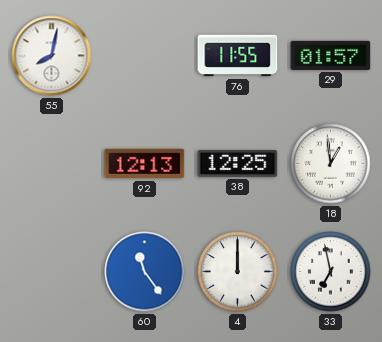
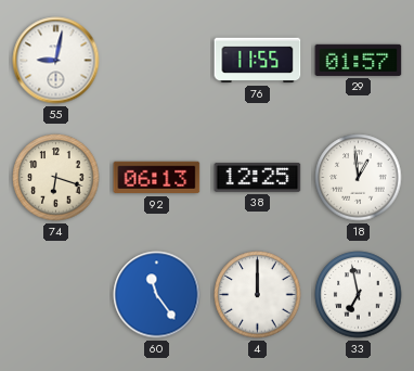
55: 8:02 -> 9:02 (56, 61)
74: none -> 6:18 (56, 178)
92: 12:13 -> 06:13 (157, 178)
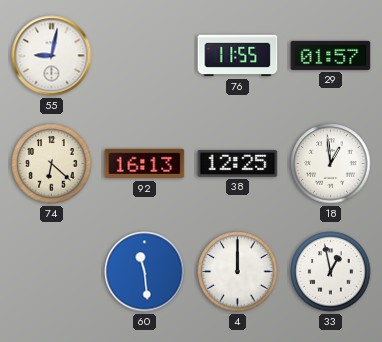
74: 6:18 -> 6:22 (52, 164)
92: 06:13 -> 16:13 (145, 164)
60: 11:24 -> 11:29 (145, 272)
33: 6:58 -> 12:58 (331, 272)
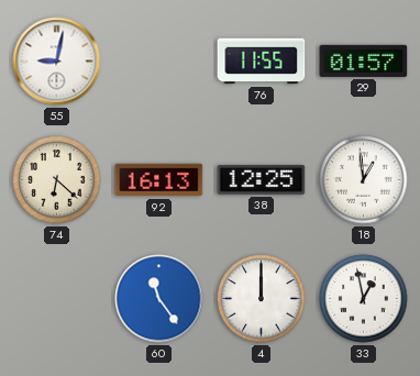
60: 11:29 -> 11:24 (159, 299)
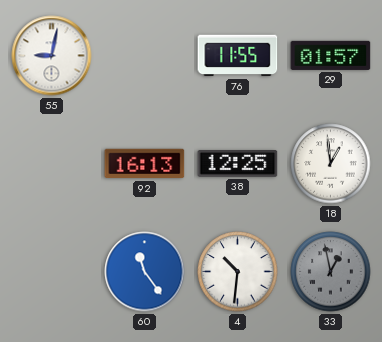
74: 6:22 -> none (57, 180)
4: 12:00 -> 10:31 (238, 272)
33 dial: white -> grey (331, 272)
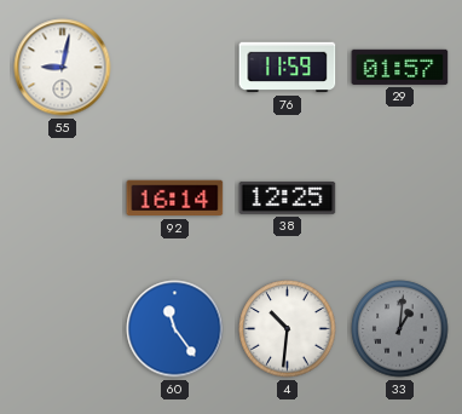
76: 11:55 -> 11:59 (288, 68)
92: 16:13 -> 16:14 (175, 199)
18: 12:59 -> none (331, 164)
33: 12:58 -> 1:01 (400, 329)
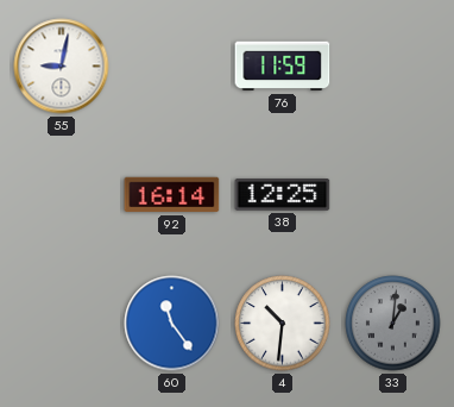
29: 01:57 -> none (400, 67)
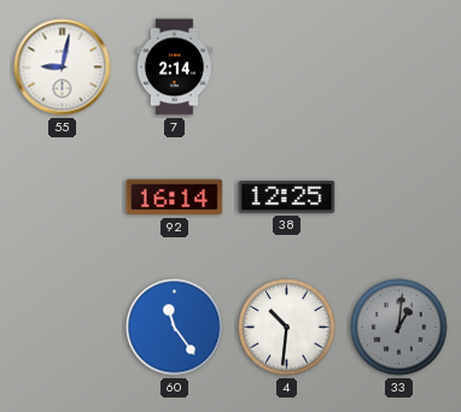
7: none -> 2:14 (174, 67)
76: 11:59 -> none (283, 67)
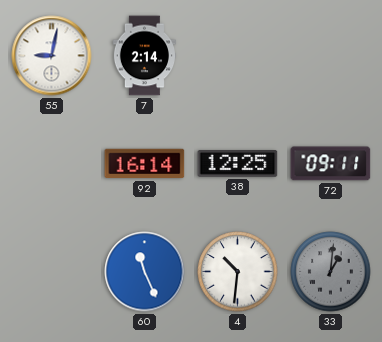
72: none -> 09:11 (331, 164)
60: 11:24 -> 11:26 (145, 272)
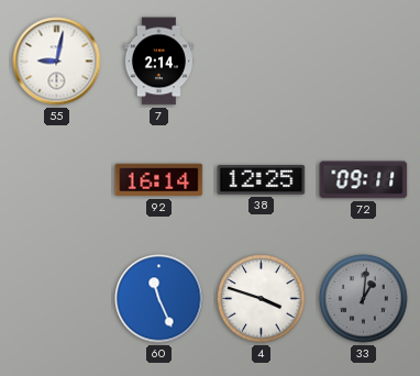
4: 10:31 -> 3:48 (262, 299)
